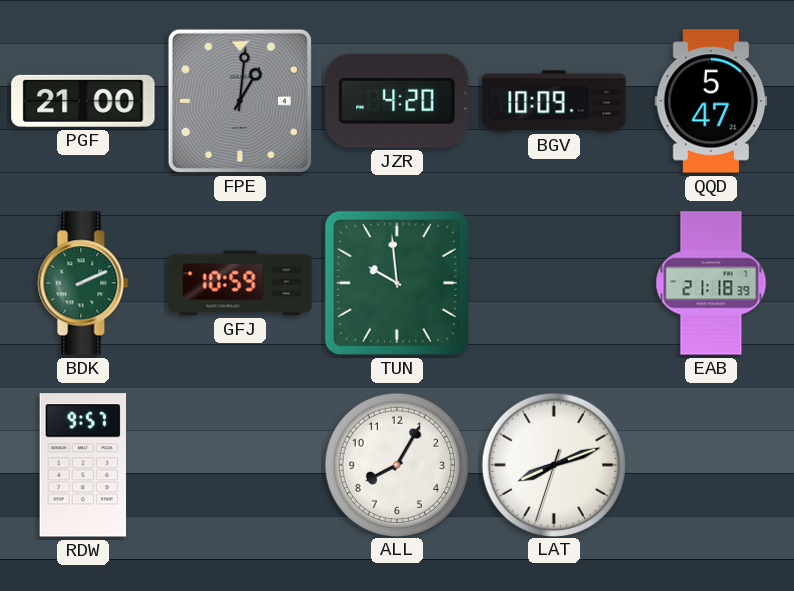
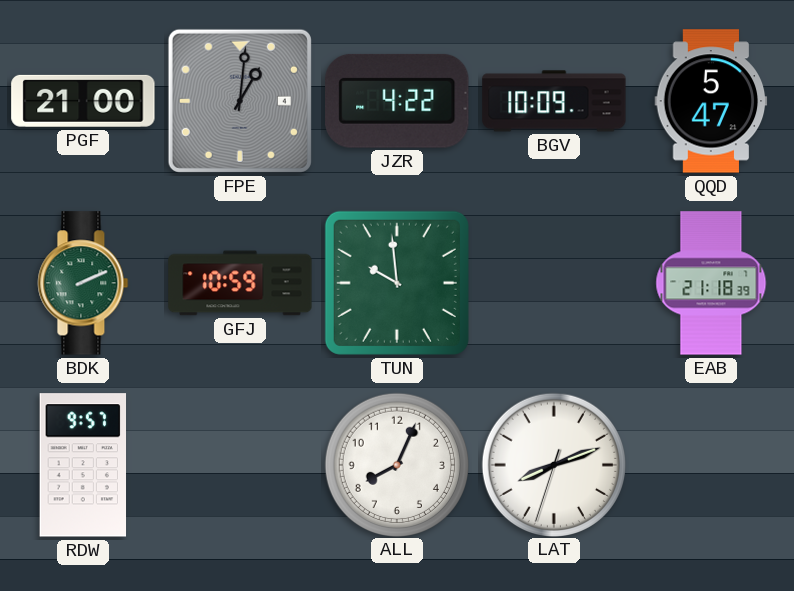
JZR: 4:20 -> 4:22 (397, 101)
ALL: 8:05 -> 8:04 (396, 464)
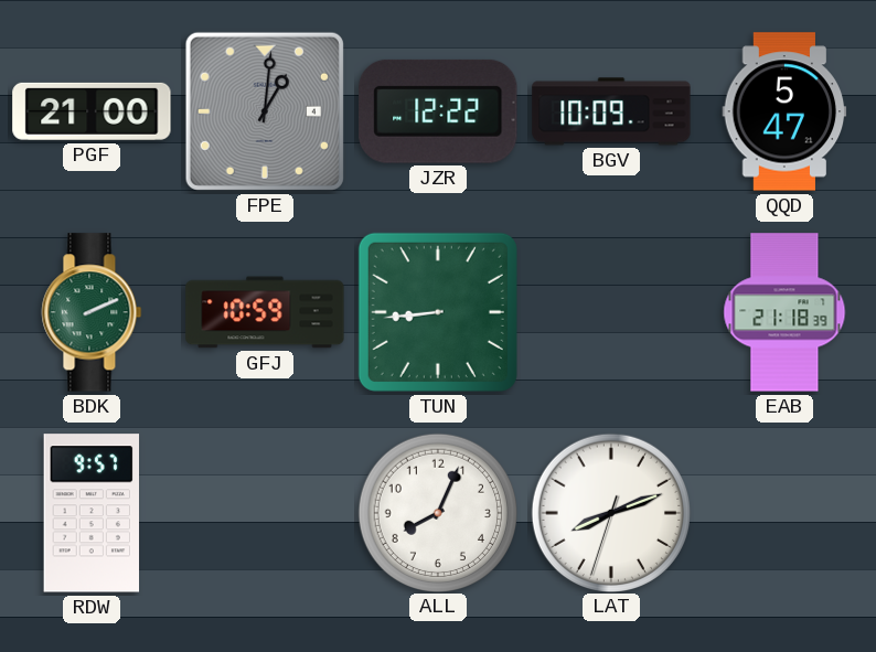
JZR: 4:22 -> 12:22 (438, 111)
TUN: 9:59 -> 8:44 (438, 312)
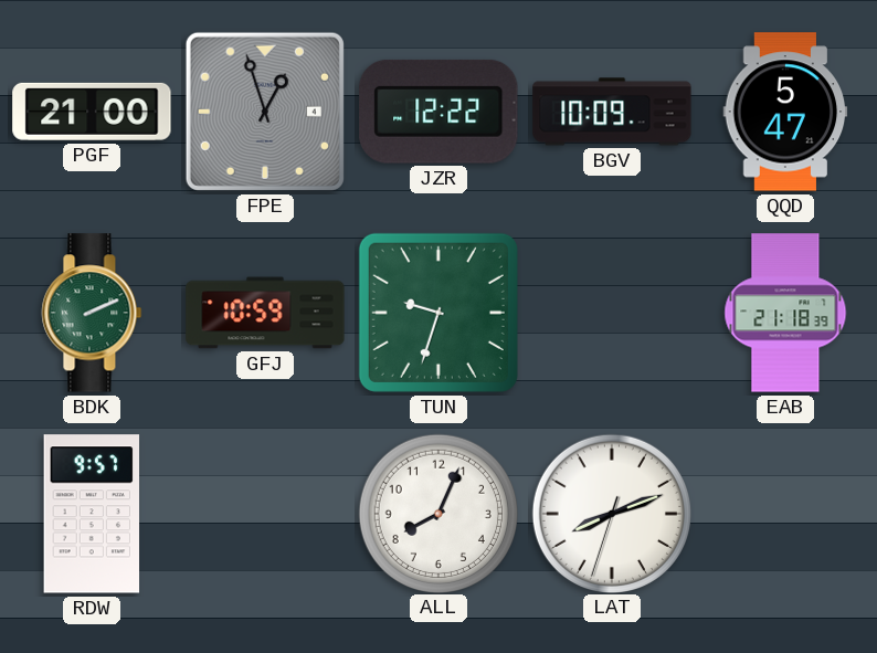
FPE: 1:01 -> 12:57 (265, 112)
TUN: 8:44 -> 9:33 (438, 313)
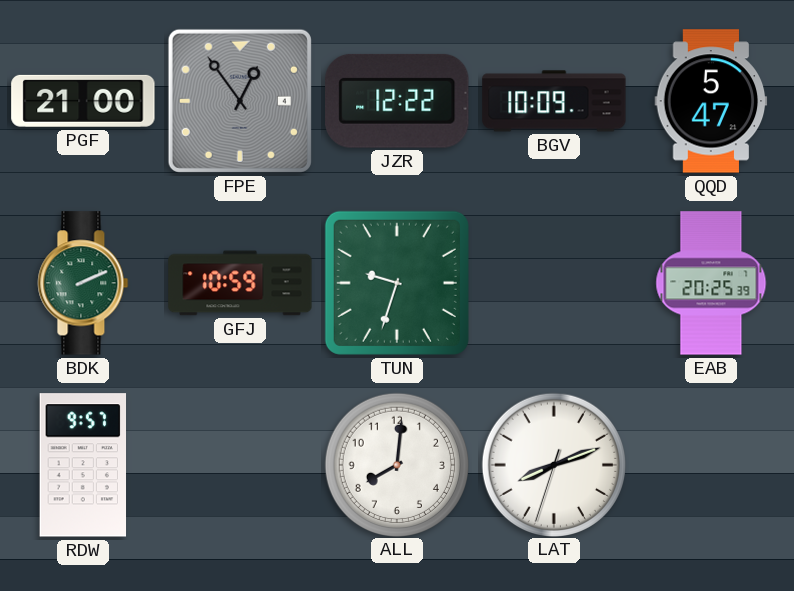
FPE: 12:57 -> 12:54 (240, 101)
EAB: 21:18 -> 20:25 (711, 283)
ALL: 8:04 -> 8:01 (396, 464)
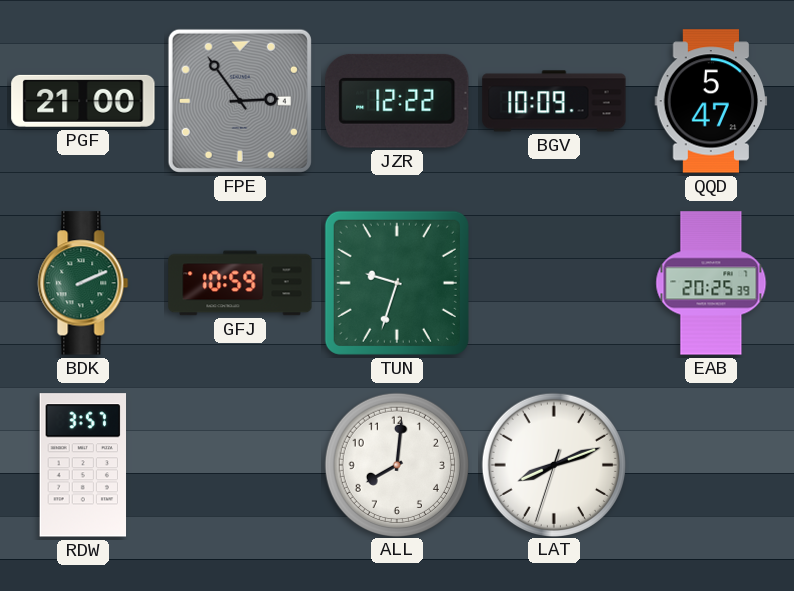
FPE: 12:54 -> 2:54 (240, 101)
RDW: 9:57 -> 3:57 (83, 465)
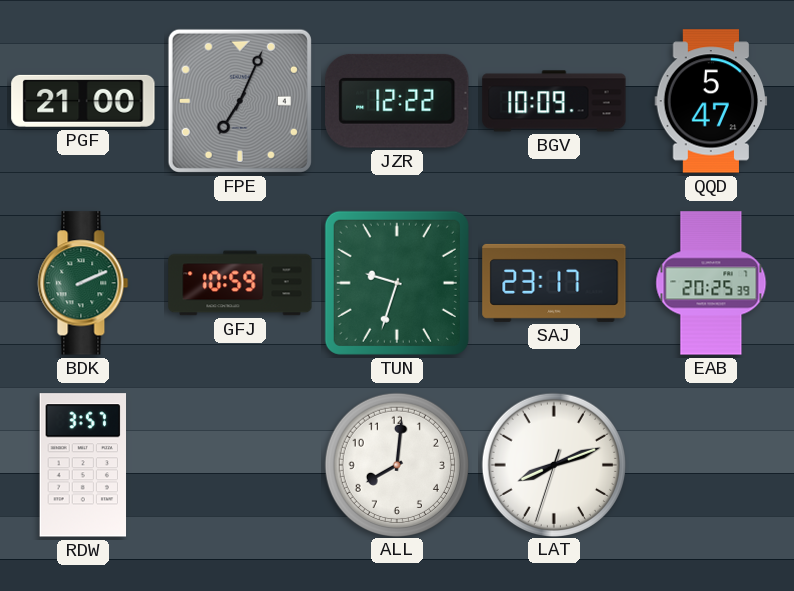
FPE: 2:54 -> 7:04 (240, 101)
SAJ: none -> 23:17 (554, 283)
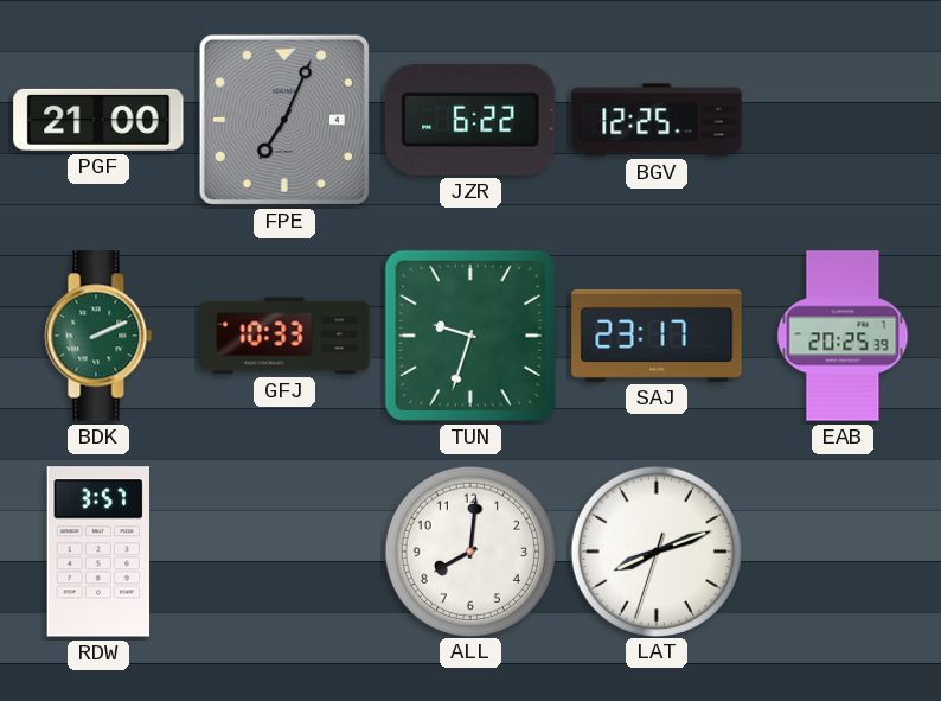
JZR: 12:22 -> 6:22 (470, 120)
BGV: 10:09 -> 12:25 (657, 120)
QQD: 5:47 -> none (711, 101)
GFJ: 10:59 -> 10:33 (284, 336)
